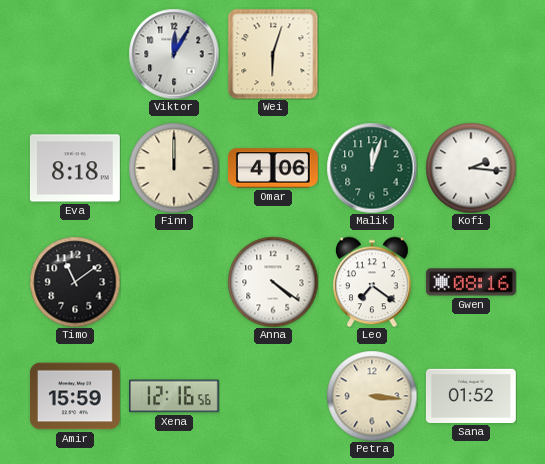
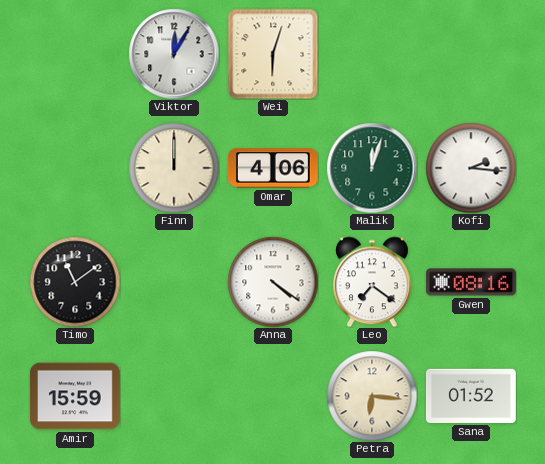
Eva: 8:18 -> none (75, 168)
Xena: 12:16 -> none (174, 396)
Petra: 3:16 -> 6:16 (372, 396)
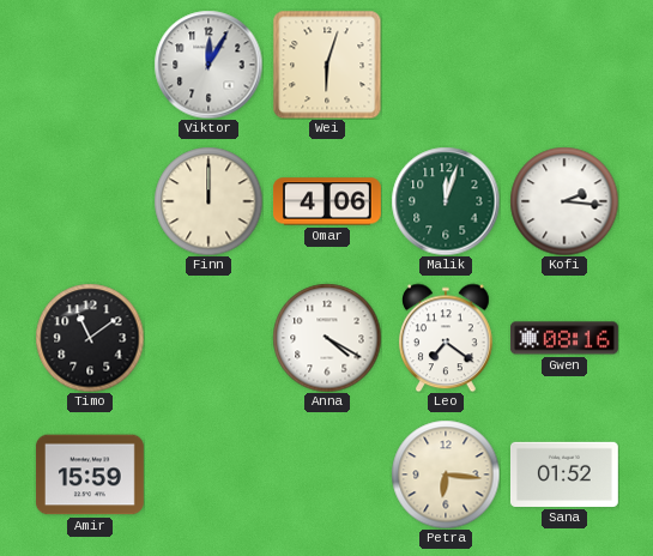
Anna: 4:21 -> 4:20 (327, 338)
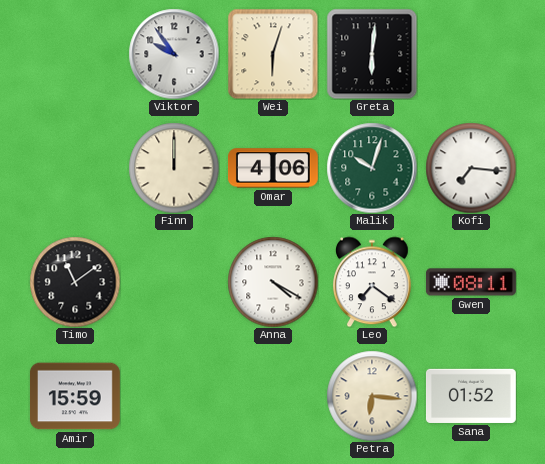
Viktor: 12:05 -> 9:54 (174, 54)
Greta: none -> 6:01 (372, 54)
Malik: 12:03 -> 10:03 (372, 168)
Kofi: 2:16 -> 7:16 (471, 168)
Gwen: 08:16 -> 08:11 (471, 282)
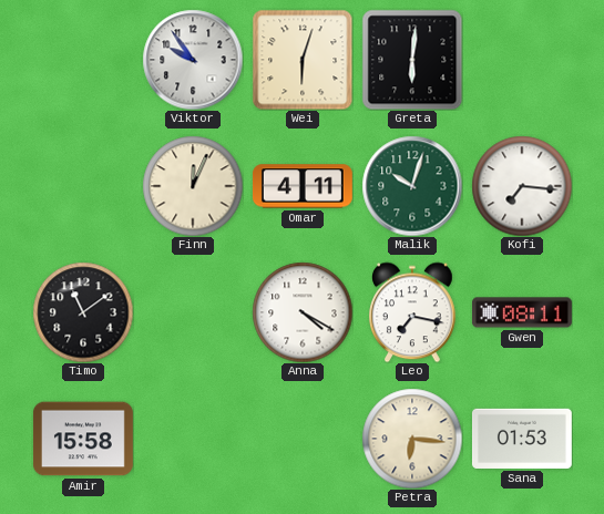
Finn: 12:00 -> 12:04 (193, 186)
Omar: 4:06 -> 4:11 (303, 186)
Leo: 7:21 -> 7:17 (413, 312)
Amir: 15:59 -> 15:58 (83, 439)
Sana: 01:52 -> 01:53 (522, 439)
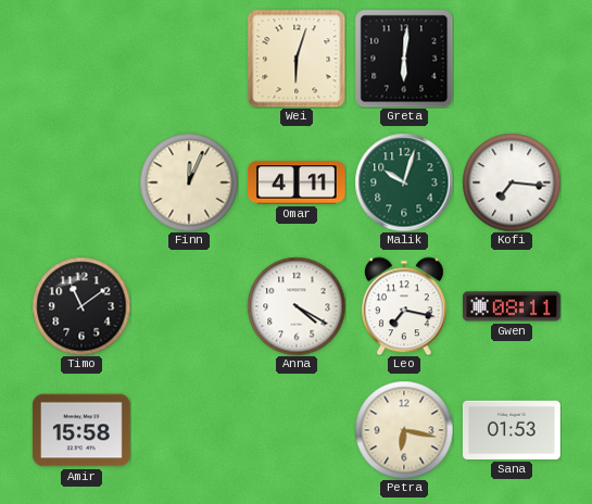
Viktor: 9:54 -> none (193, 60)
Petra: 6:16 -> 6:17 (404, 430)
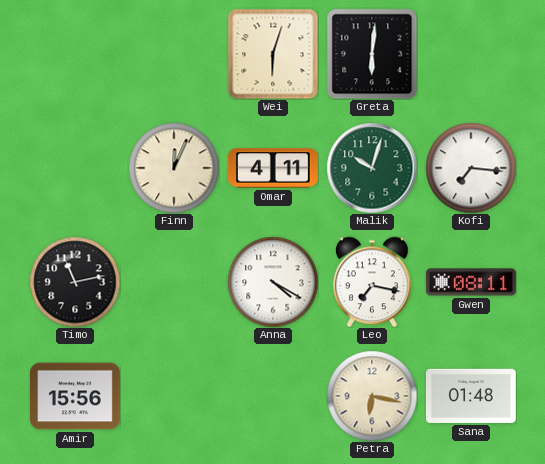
Timo: 11:09 -> 11:13 (75, 282)
Amir: 15:58 -> 15:56 (75, 396)
Sana: 01:53 -> 01:48 (471, 396)
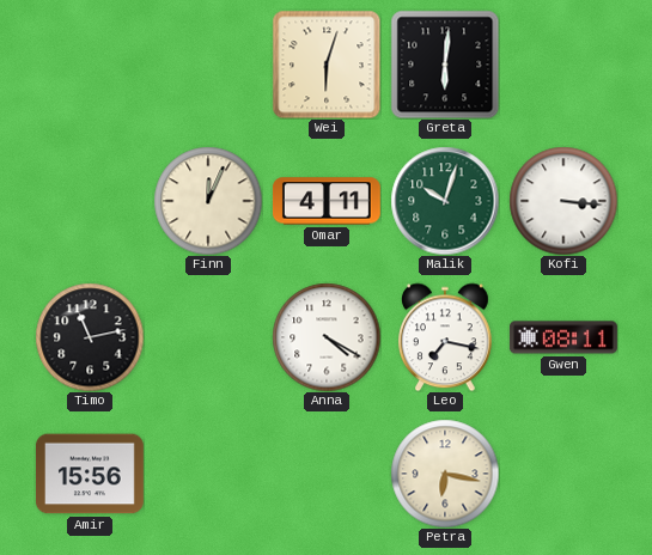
Kofi: 7:16 -> 3:16 (563, 201)
Sana: 01:48 -> none (471, 396)
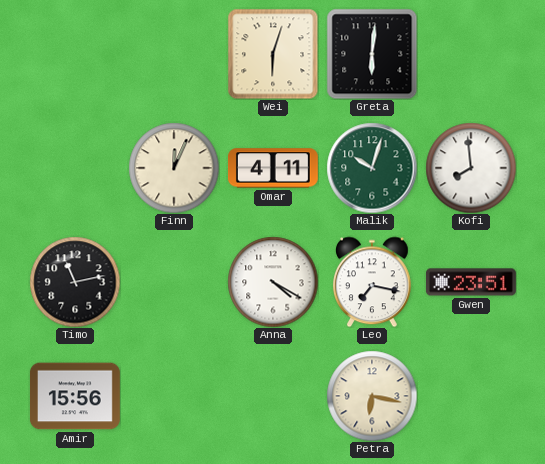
Kofi: 3:16 -> 7:59 (471, 168)
Gwen: 08:11 -> 23:51 (471, 282)
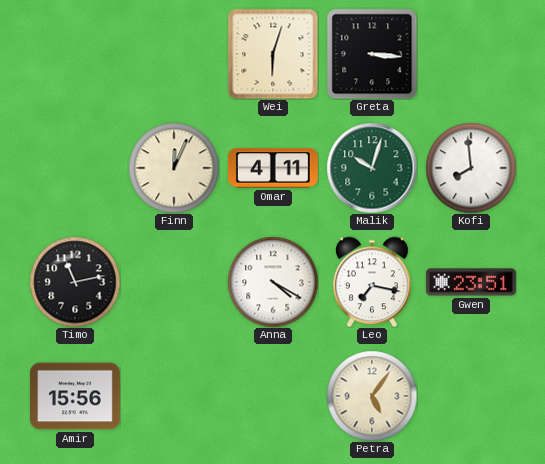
Greta: 6:01 -> 3:16 (372, 54)
Petra: 6:17 -> 5:06 (372, 396)
